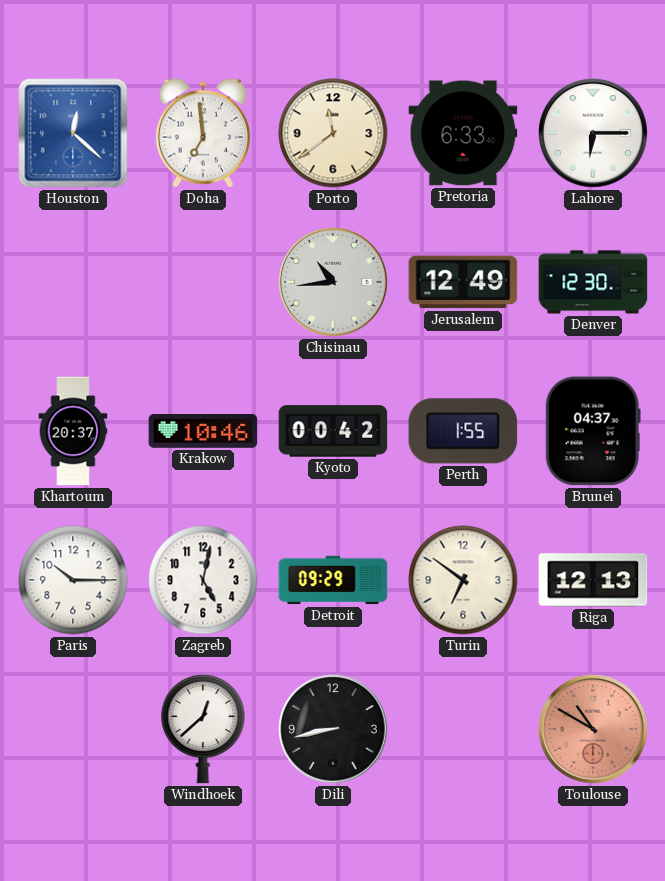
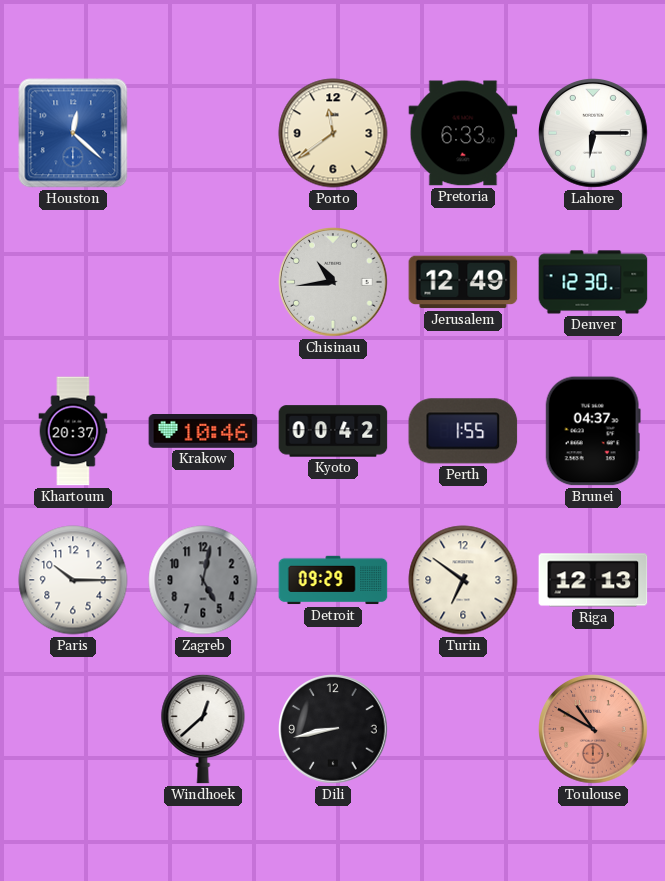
Doha: 6:59 -> none (203, 133)
Zagreb dial: white -> grey (203, 580)
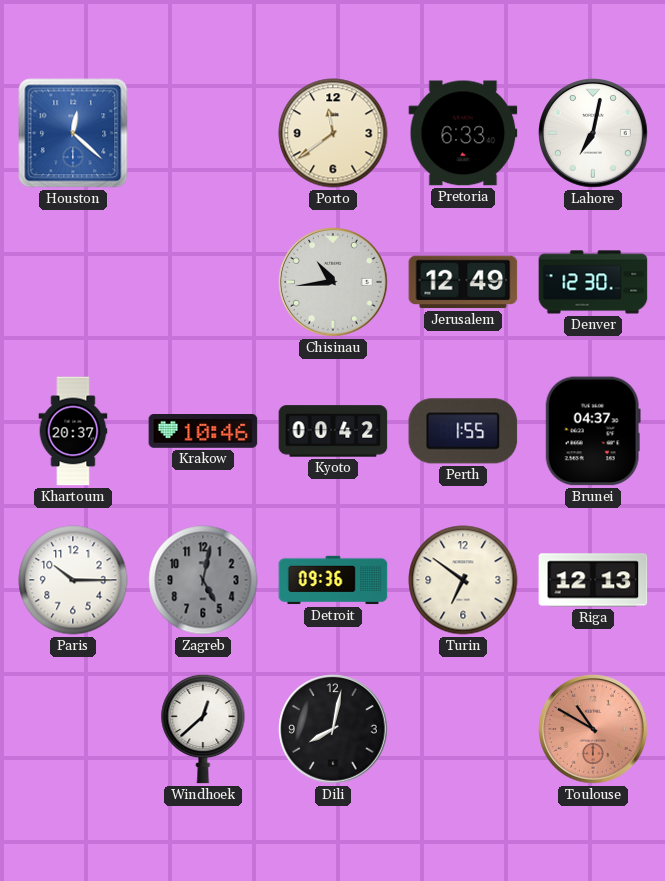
Lahore: 6:15 -> 7:02 (593, 133)
Detroit: 09:29 -> 09:36 (333, 580)
Dili: 8:43 -> 8:02 (333, 729)
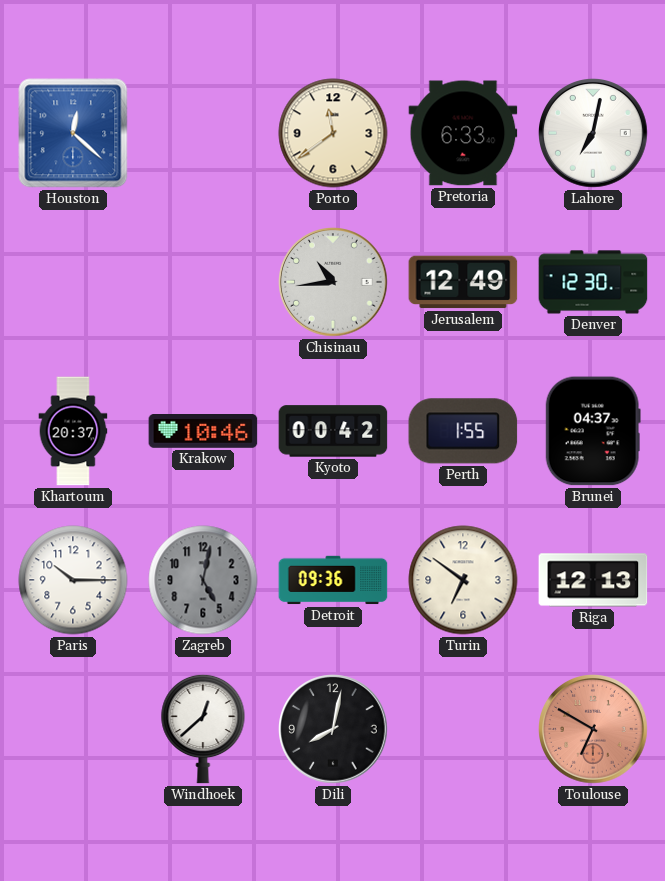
Toulouse: 10:50 -> 6:50 (593, 729)
